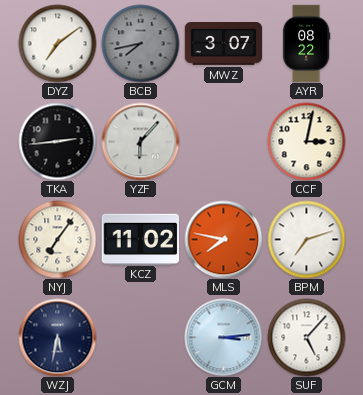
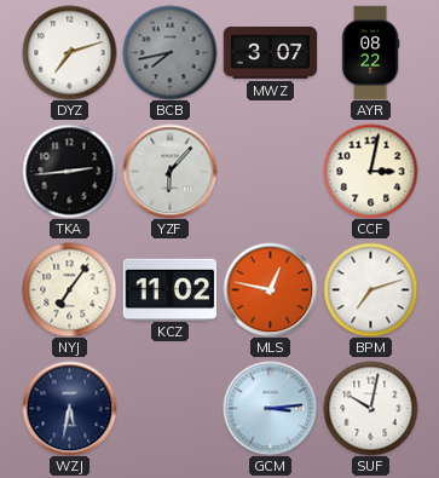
DYZ: 7:09 -> 7:12 (69, 52)
MLS: 7:47 -> 12:47 (270, 289)
SUF: 5:07 -> 10:02 (370, 408)
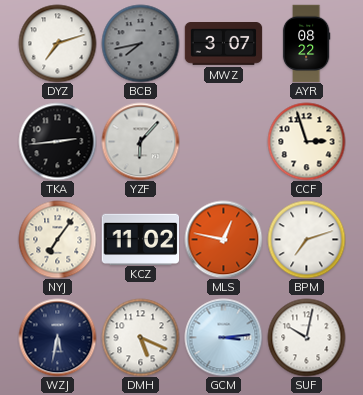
CCF: 3:02 -> 2:57 (306, 141)
DMH: none -> 5:19 (140, 337)
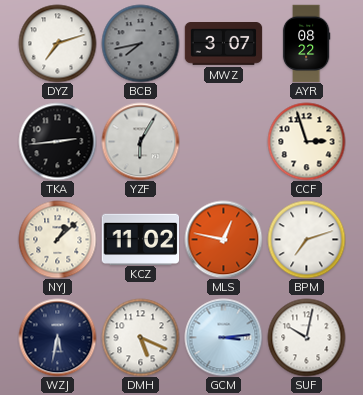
YZF: 6:07 -> 6:05 (140, 141)
NYJ: 7:06 -> 1:08 (57, 239)
